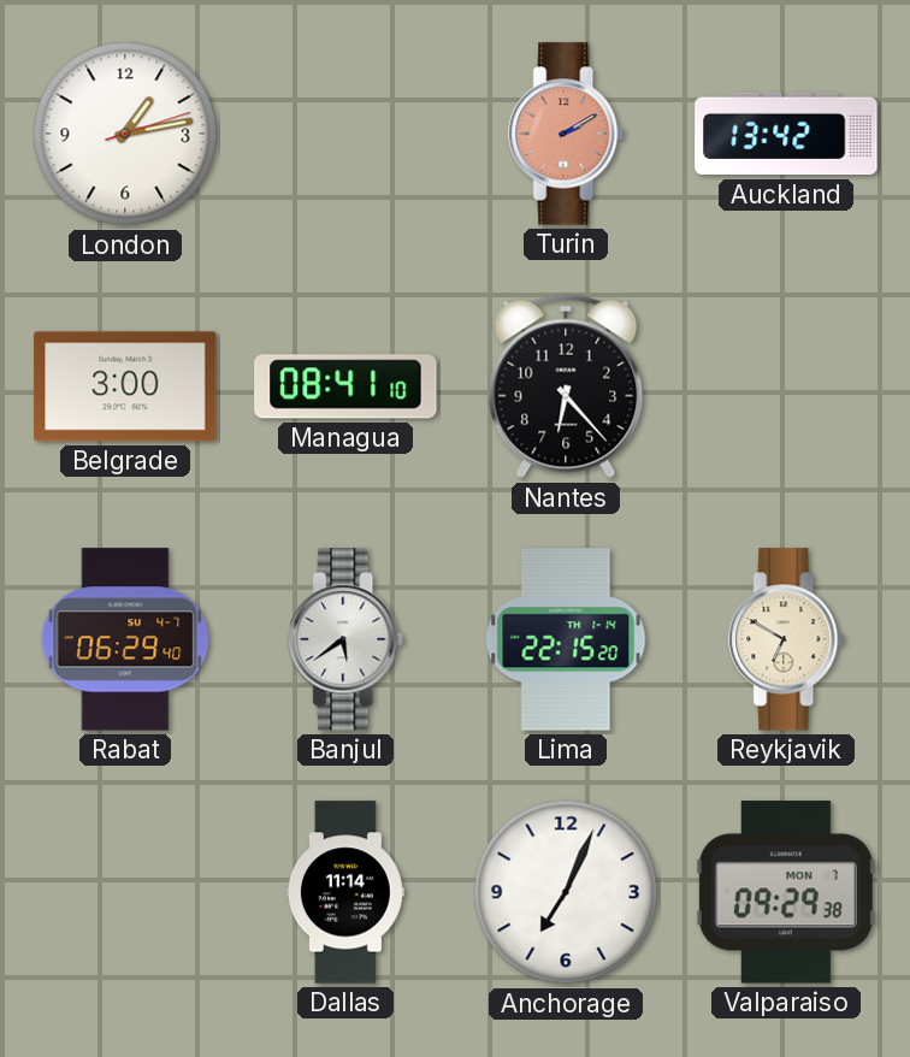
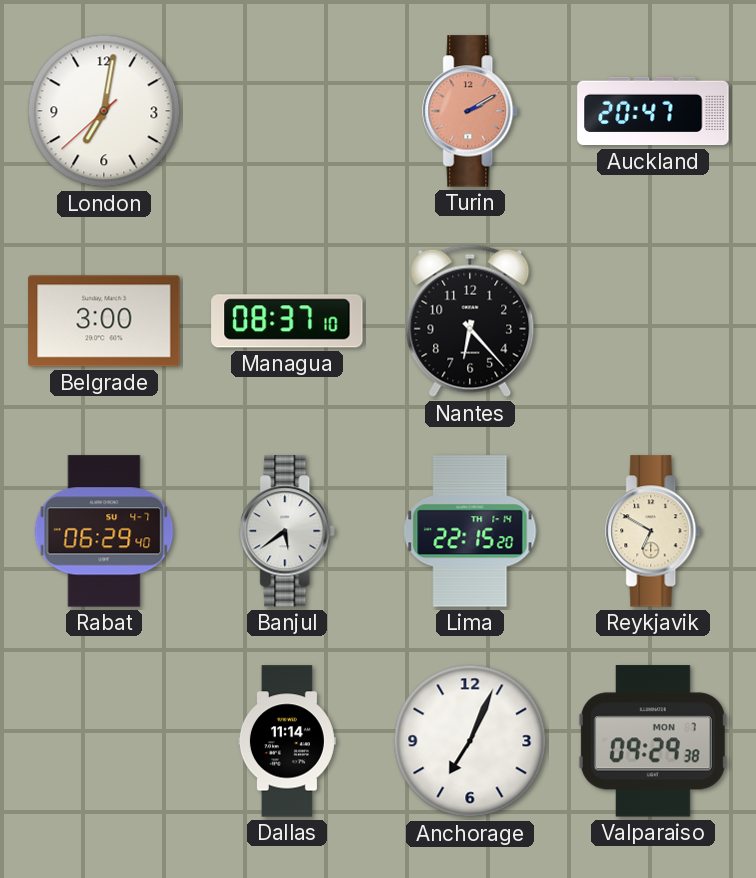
London: 1:13 -> 7:01 (104, 111)
Auckland: 13:42 -> 20:47 (653, 111)
Managua: 08:41 -> 08:37 (287, 321)
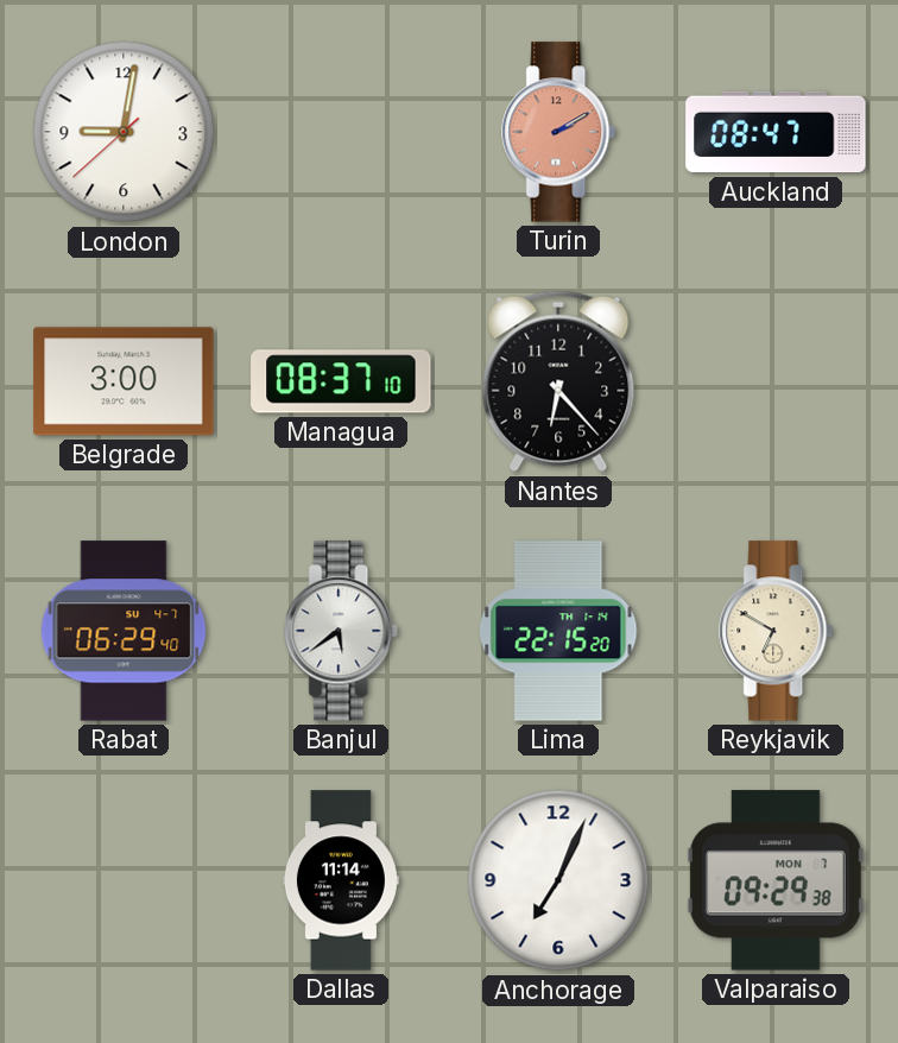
London: 7:01 -> 9:01 (124, 132)
Auckland: 20:47 -> 08:47 (776, 132)
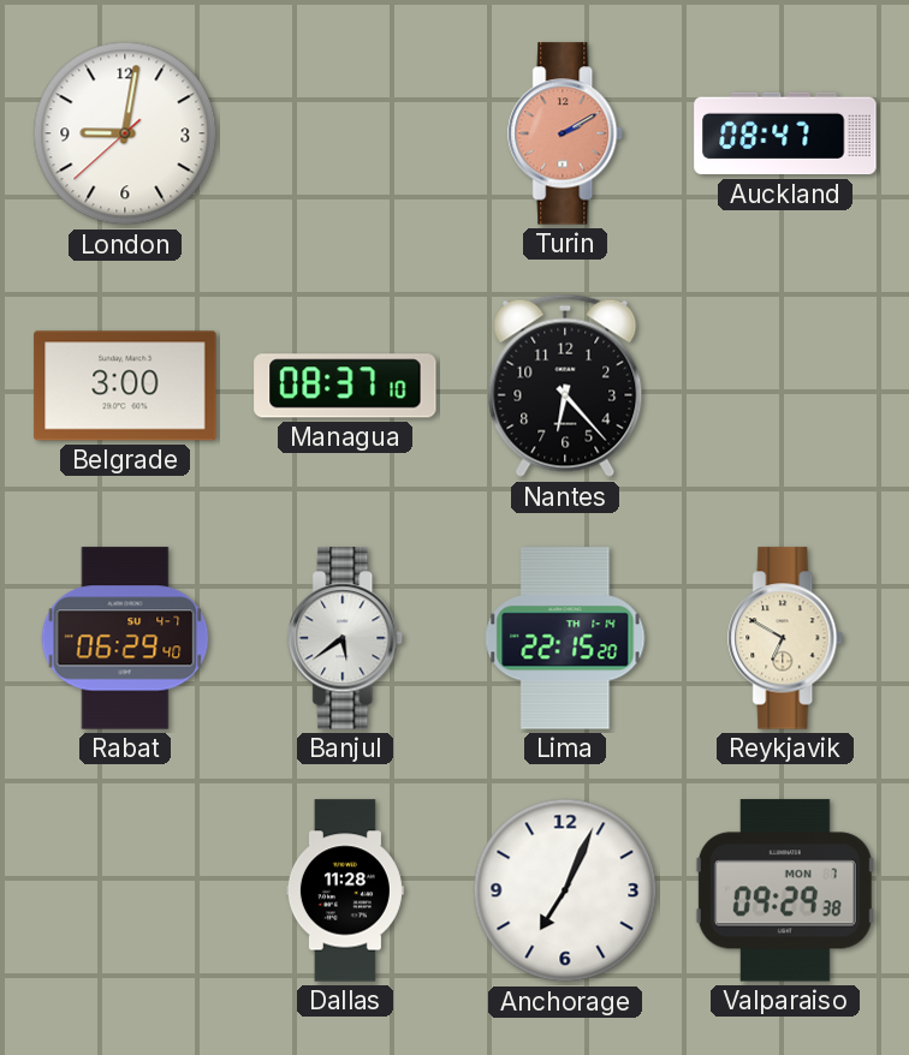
Dallas: 11:14 -> 11:28 (345, 890)
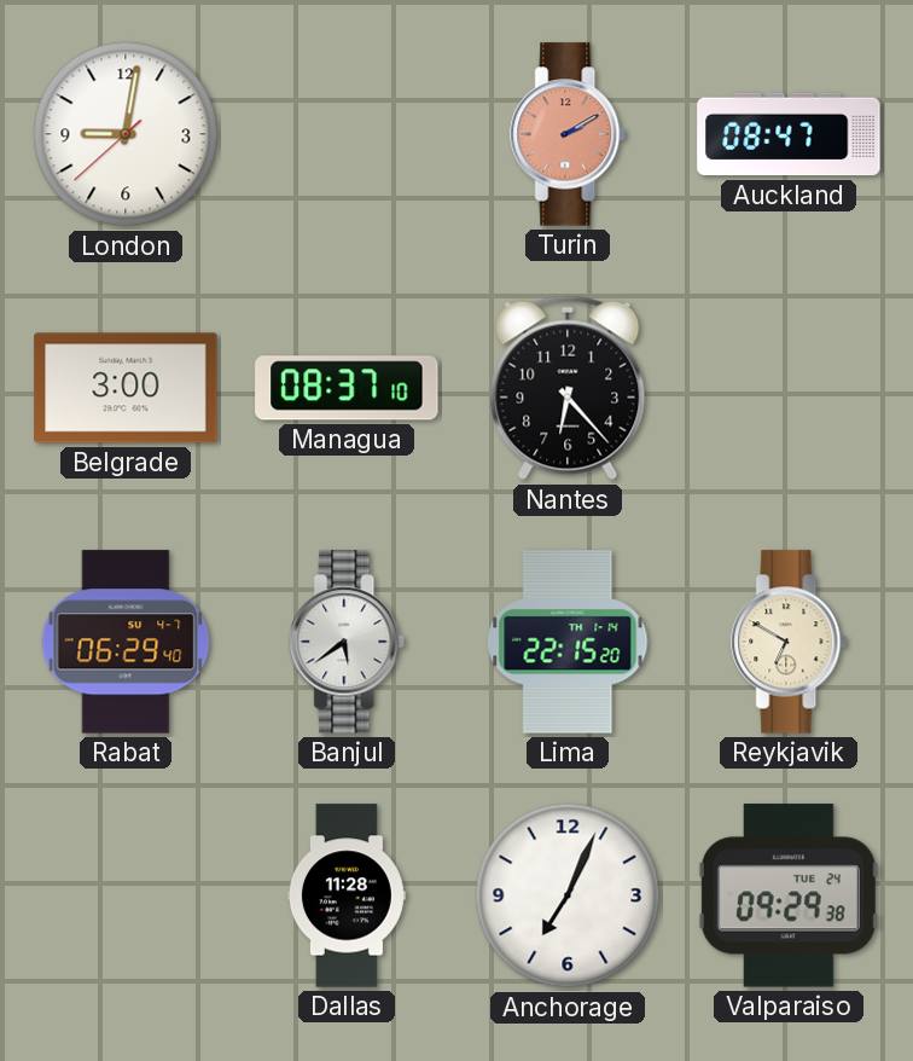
Valparaiso date: MON 7 -> TUE 24 (789, 895)
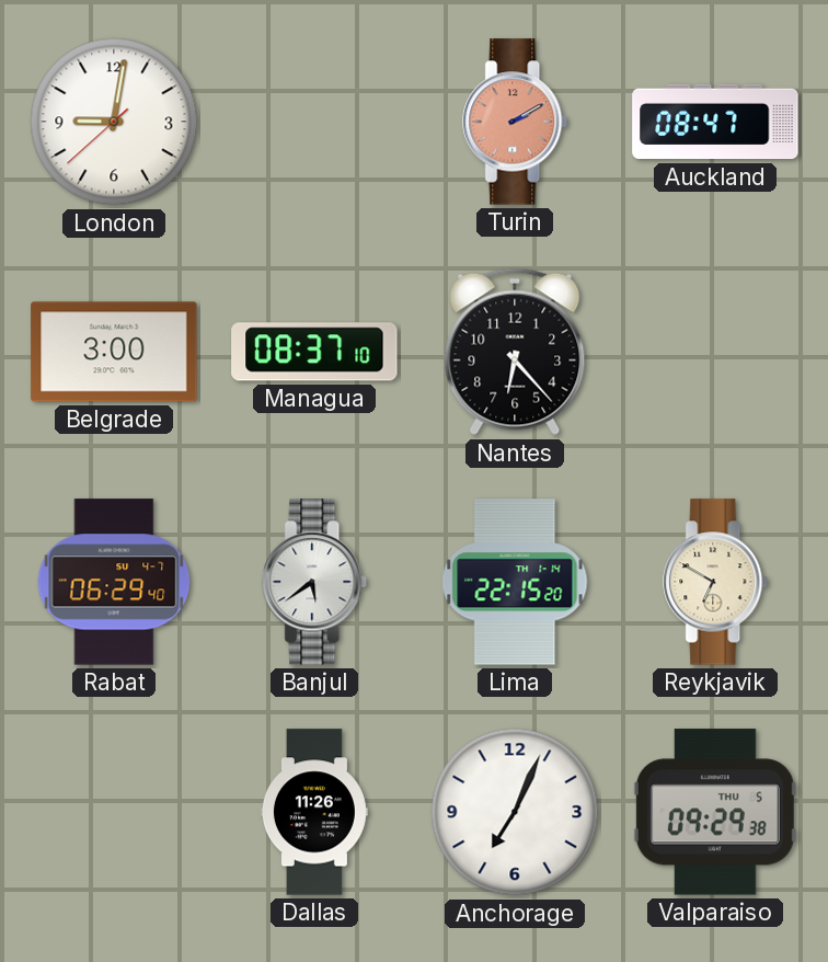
Dallas: 11:28 -> 11:26 (314, 812)
Valparaiso date: TUE 24 -> THU 5 (715, 812)
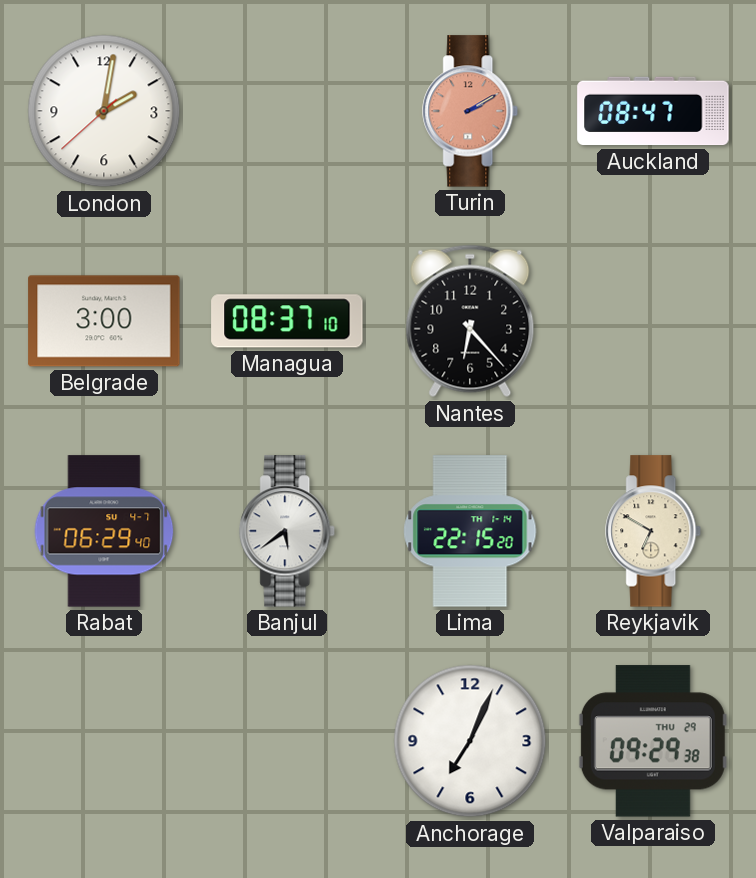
London: 9:01 -> 2:01 (104, 111)
Dallas: 11:26 -> none (314, 812)
Valparaiso date: THU 5 -> THU 29 (653, 741)
